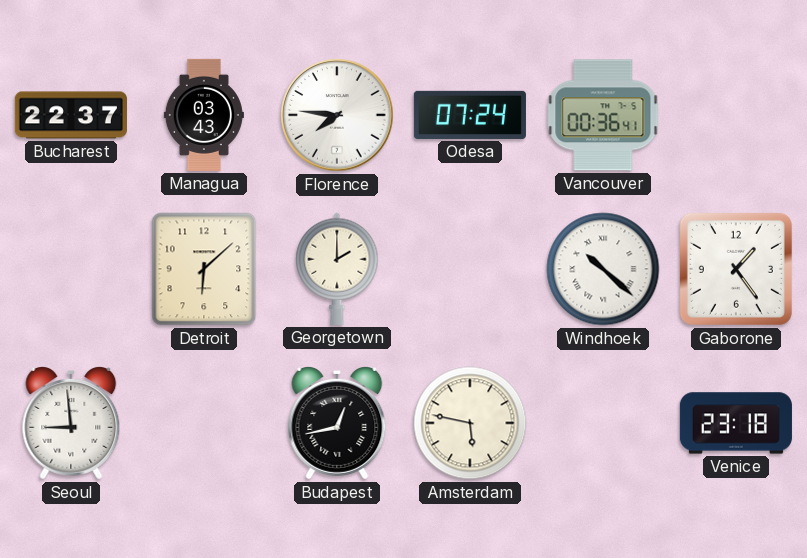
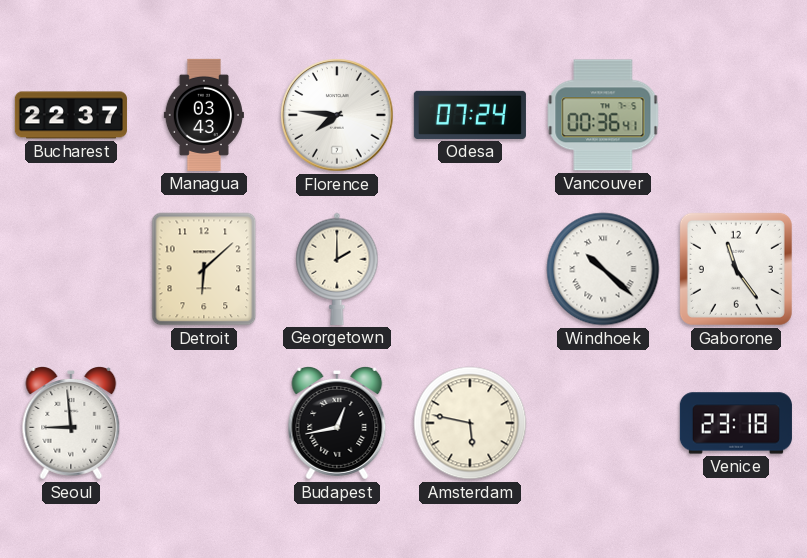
Gaborone: 1:24 -> 11:24 (736, 269)
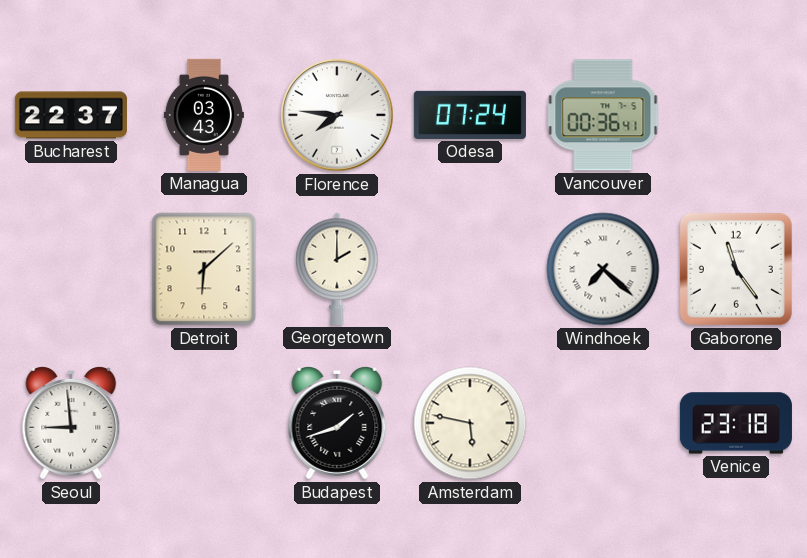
Windhoek: 10:22 -> 7:22 (603, 269)
Budapest: 12:43 -> 1:42 (337, 424)
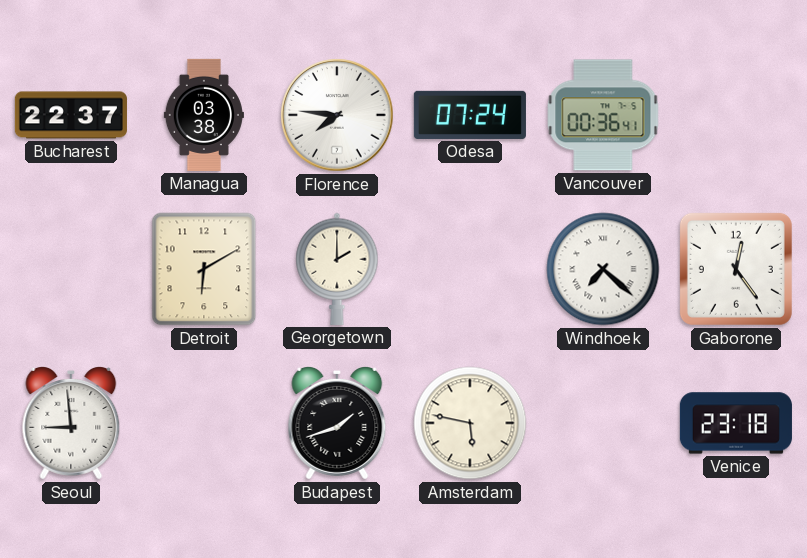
Managua: 03:43 -> 03:38 (204, 115)
Detroit: 6:08 -> 6:10 (204, 269)
Gaborone: 11:24 -> 12:24 (736, 269)
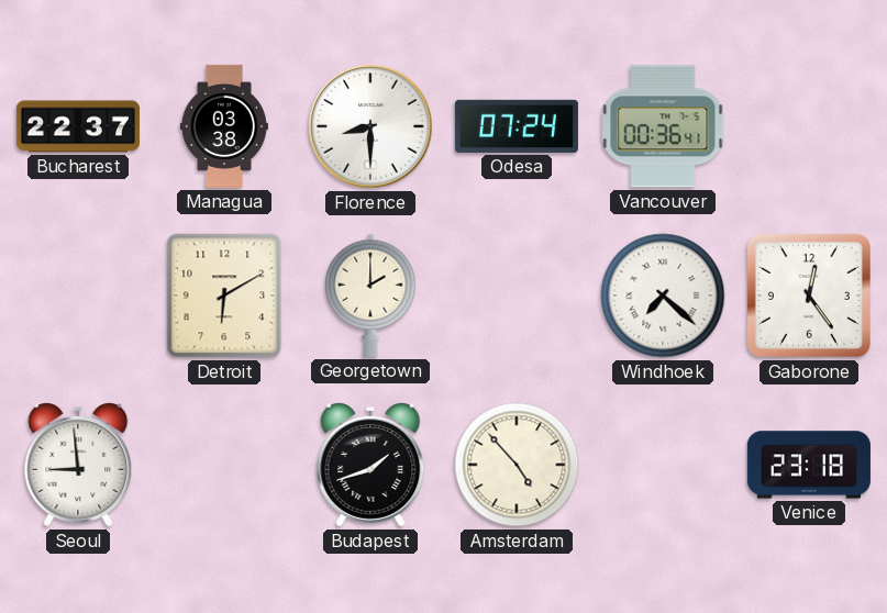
Florence: 7:46 -> 8:30 (370, 126)
Amsterdam: 5:47 -> 4:53 (517, 465)
